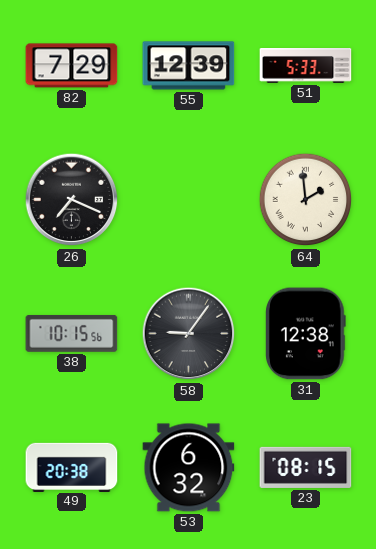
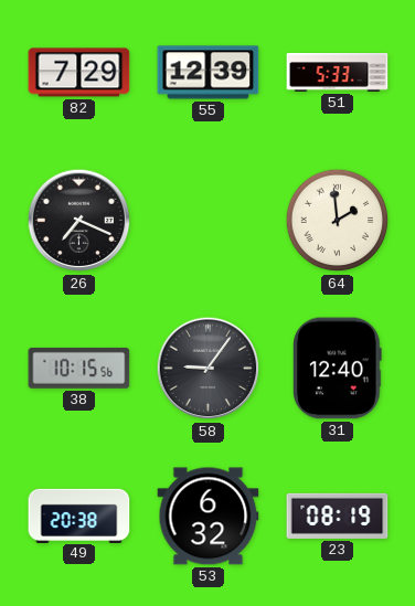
31: 12:38 -> 12:40 (338, 369)
23: 08:15 -> 08:19 (338, 515)
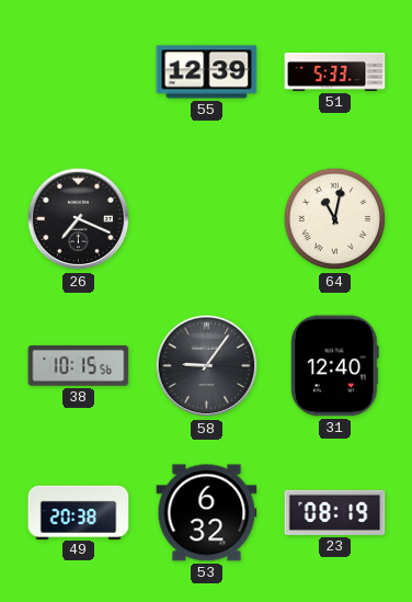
82: 7:29 -> none (79, 73)
64: 1:59 -> 11:02 (335, 219)
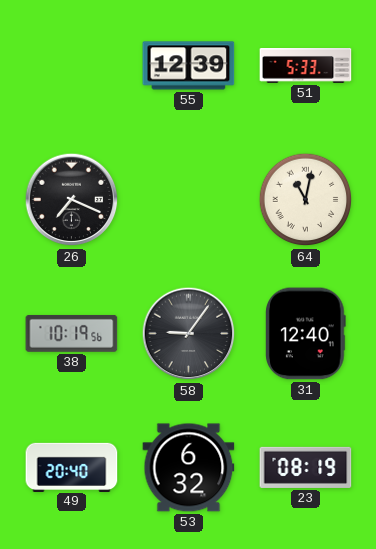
38: 10:15 -> 10:19 (72, 333)
49: 20:38 -> 20:40 (72, 467)
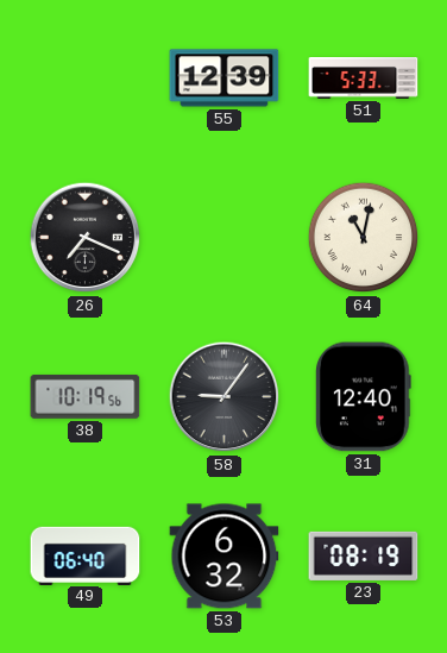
49: 20:40 -> 06:40 (86, 555)
